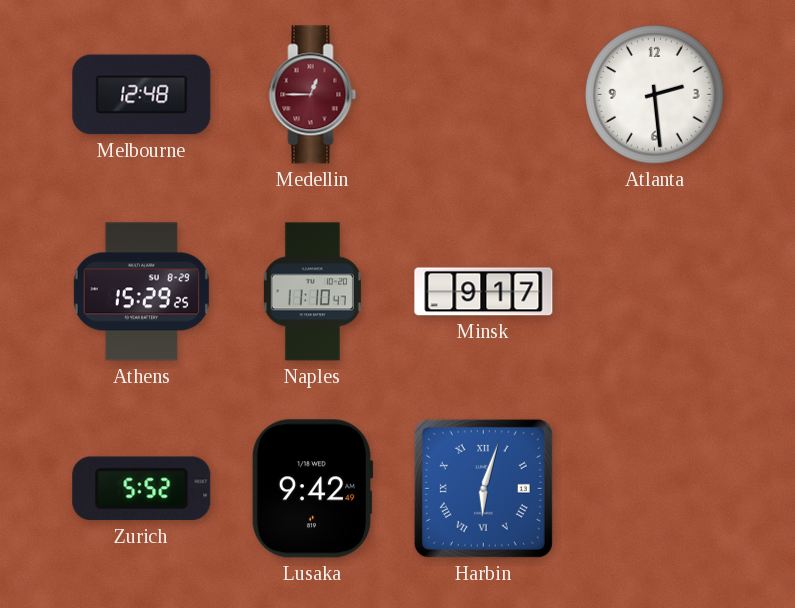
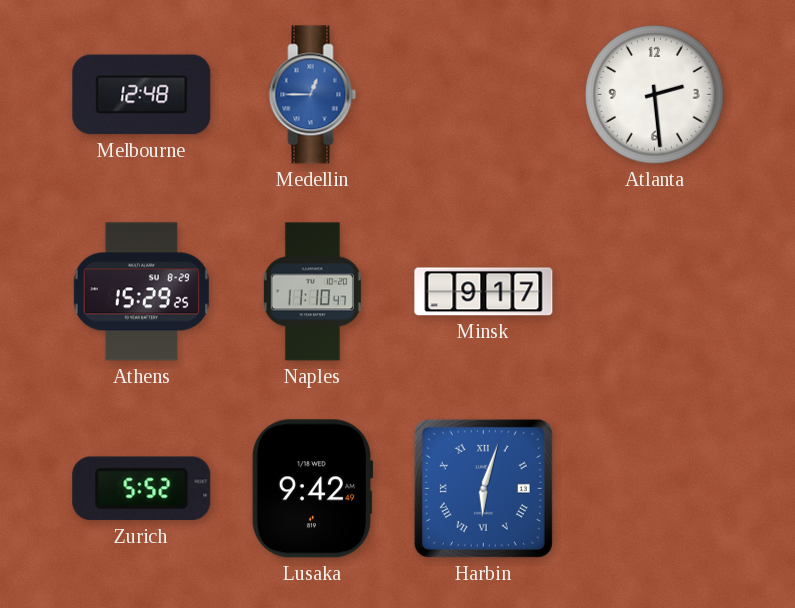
Medellin dial: burgundy -> blue (313, 95)
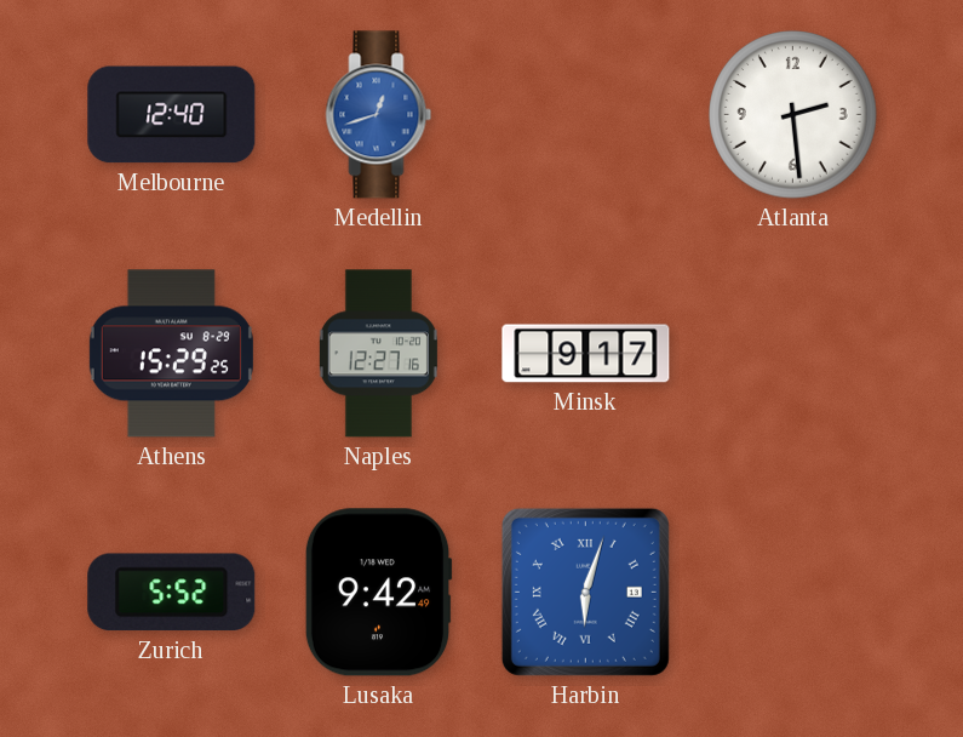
Melbourne: 12:48 -> 12:40 (172, 115)
Medellin: 12:45 -> 12:42 (379, 115)
Naples: 11:10 -> 12:27 (378, 354)
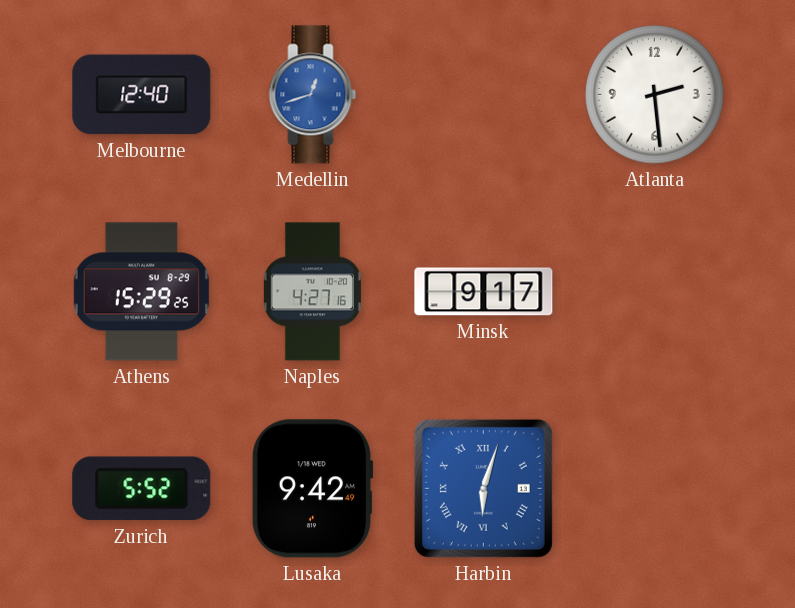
Naples: 12:27 -> 4:27 (312, 292)
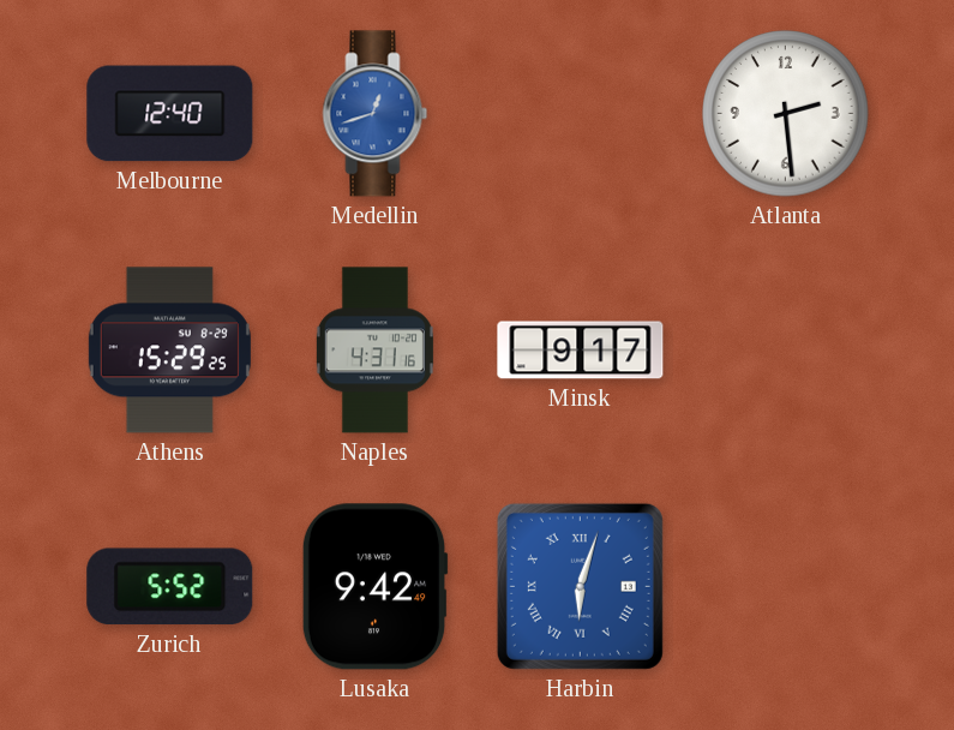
Naples: 4:27 -> 4:31 (374, 351)
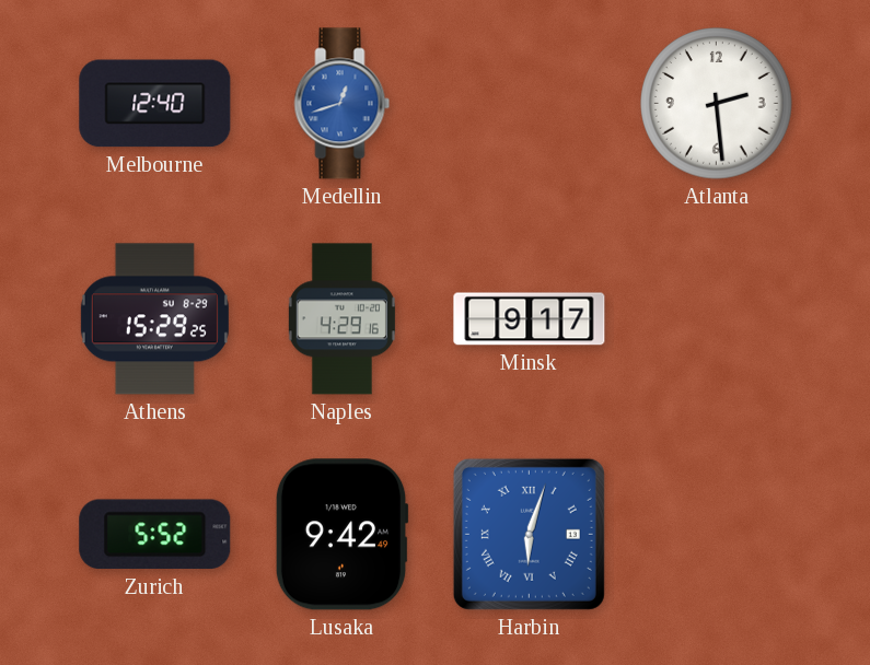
Naples: 4:31 -> 4:29 (341, 319)
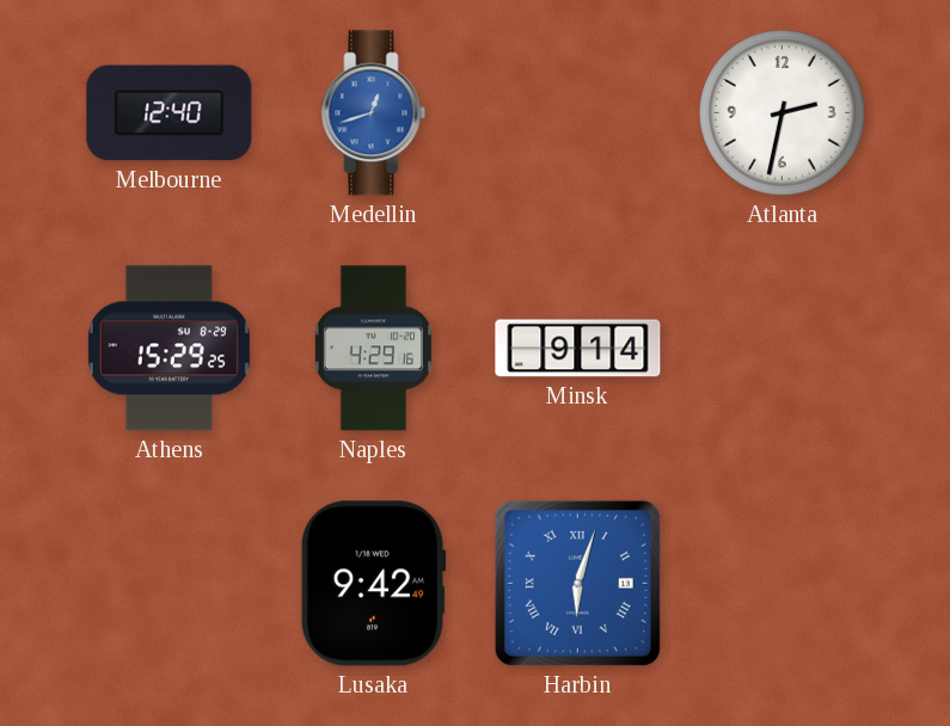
Atlanta: 2:29 -> 2:32 (783, 113)
Minsk: 9:17 -> 9:14 (578, 349)
Zurich: 5:52 -> none (155, 535)
